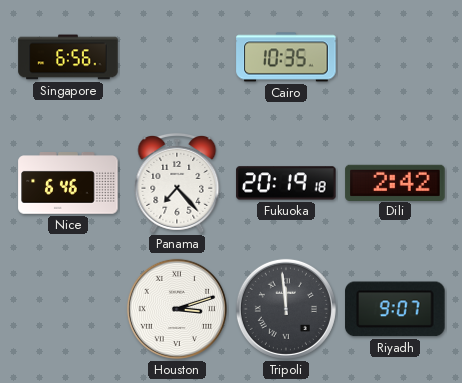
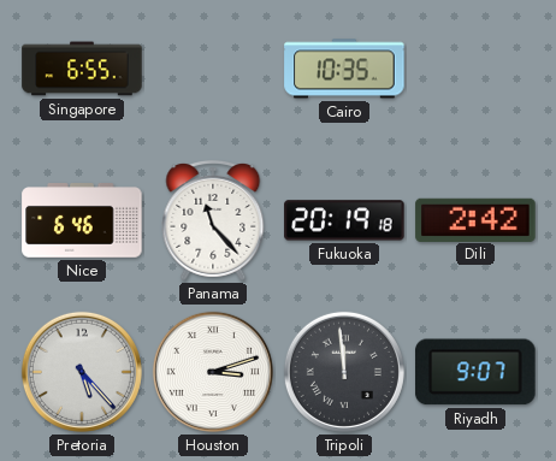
Singapore: 6:56 -> 6:55 (82, 69)
Panama: 7:23 -> 11:23 (213, 220)
Pretoria: none -> 5:23 (82, 372)
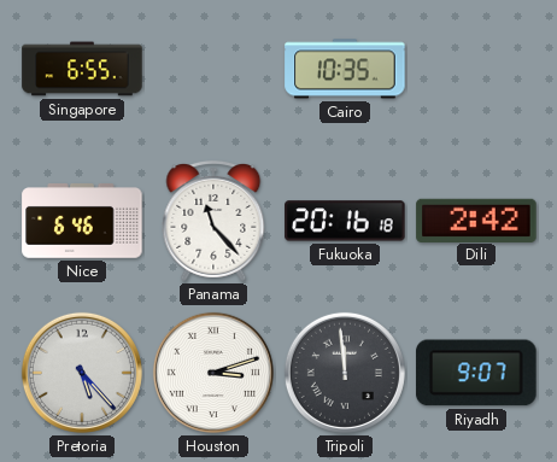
Fukuoka: 20:19 -> 20:16 (345, 221)
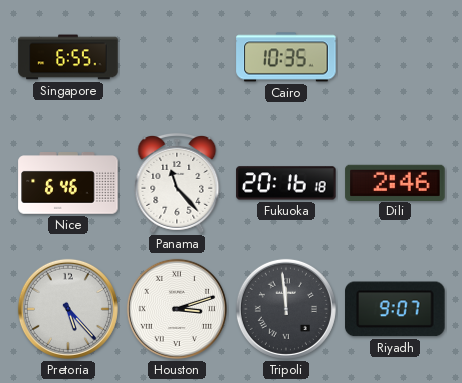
Dili: 2:42 -> 2:46 (395, 182)
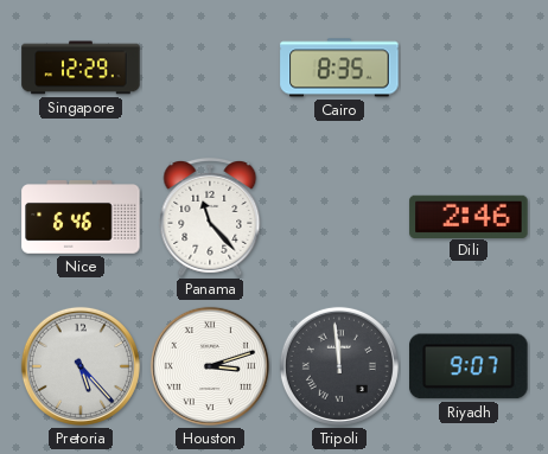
Singapore: 6:55 -> 12:29 (81, 68)
Cairo: 10:35 -> 8:35 (339, 68)
Fukuoka: 20:16 -> none (286, 183)
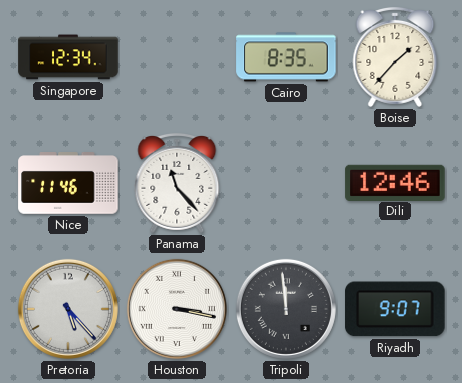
Singapore: 12:29 -> 12:34 (68, 57)
Boise: none -> 1:37 (395, 57)
Nice: 6:46 -> 11:46 (68, 184)
Dili: 2:46 -> 12:46 (395, 182)
Houston: 3:12 -> 3:17 (177, 309)
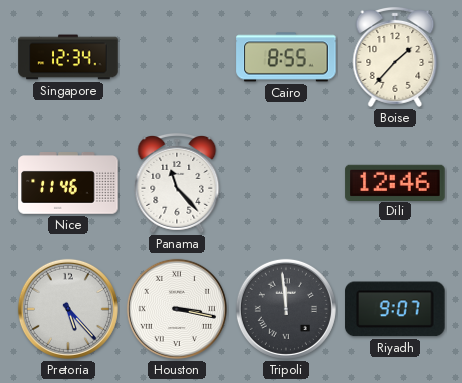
Cairo: 8:35 -> 8:55 (286, 57)
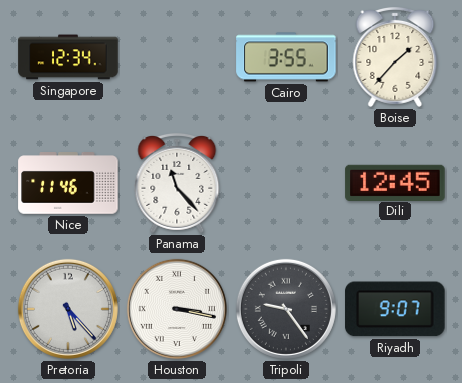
Cairo: 8:55 -> 3:55 (286, 57)
Dili: 12:46 -> 12:45 (395, 182)
Tripoli: 11:59 -> 9:24 (286, 309)
